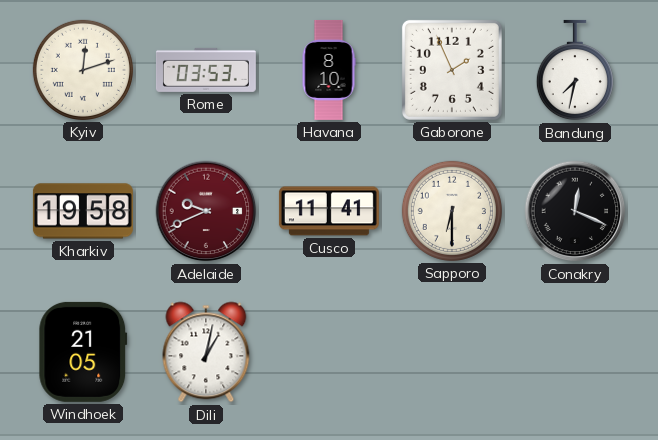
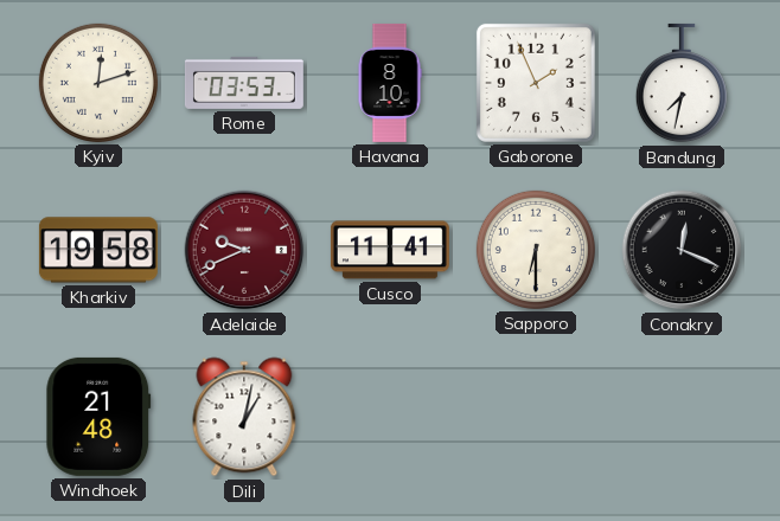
Windhoek: 21:05 -> 21:48 (98, 417)
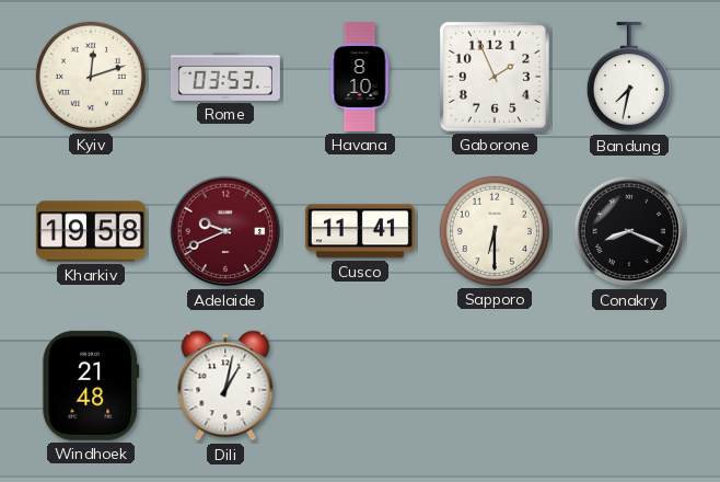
Conakry: 12:19 -> 8:19 (629, 231)
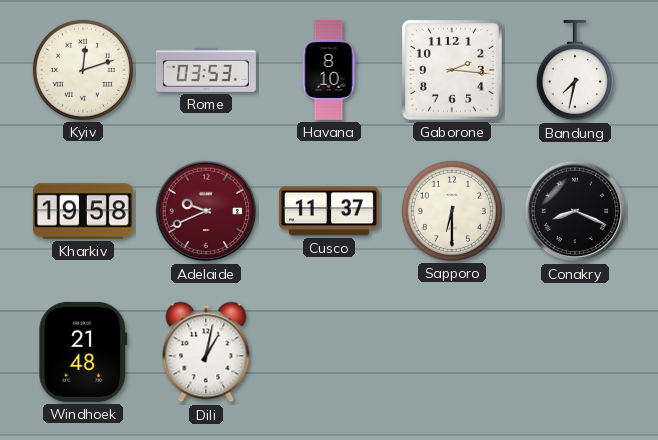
Gaborone: 1:56 -> 2:16 (452, 70)
Cusco: 11:41 -> 11:37 (329, 211)
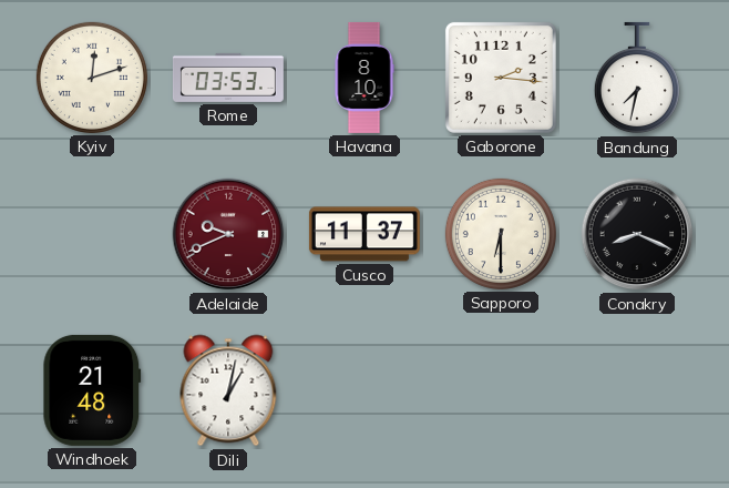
Kharkiv: 19:58 -> none (83, 211)
